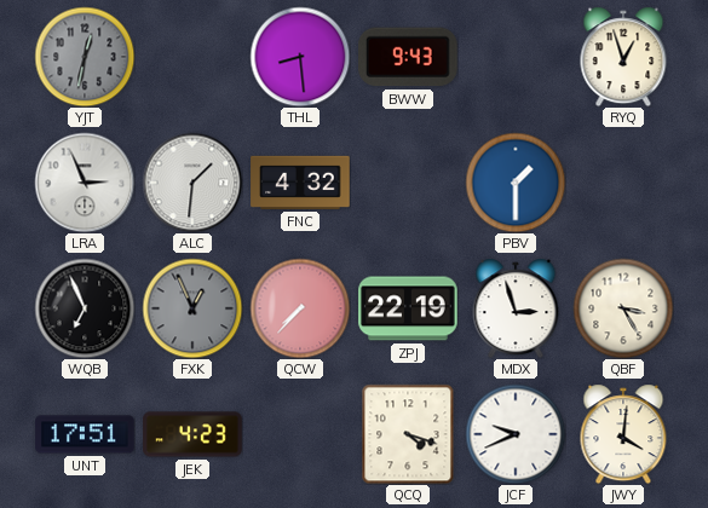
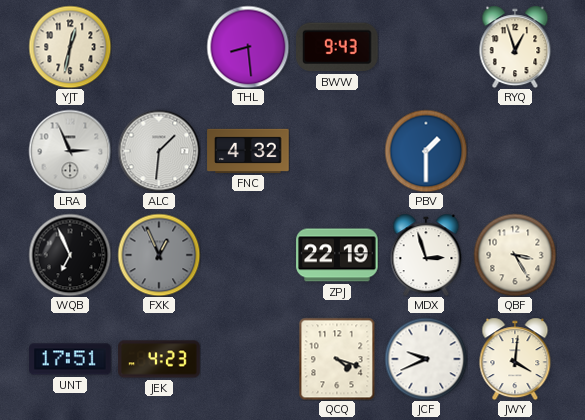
YJT dial: grey -> cream (70, 47)
QCW: 7:37 -> none (300, 308)
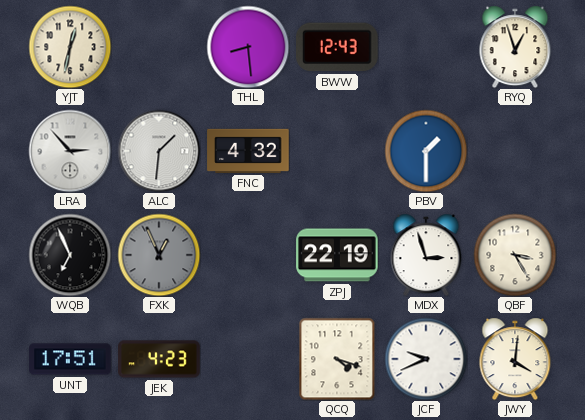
BWW: 9:43 -> 12:43 (338, 47)
LRA: 2:56 -> 2:53 (70, 151)
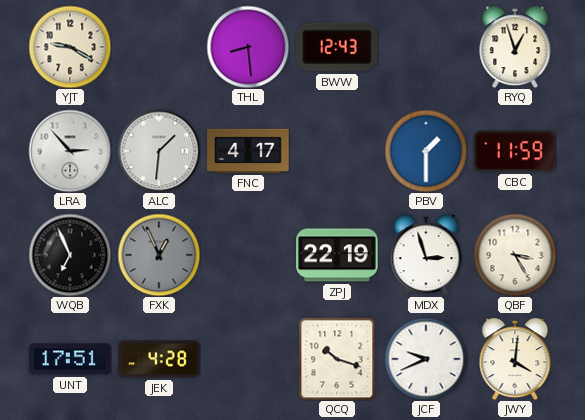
YJT: 12:32 -> 9:20 (70, 47)
FNC: 4:32 -> 4:17 (248, 151)
CBC: none -> 11:59 (515, 151)
JEK: 4:23 -> 4:28 (159, 359)
QCQ: 4:18 -> 10:18 (337, 359)
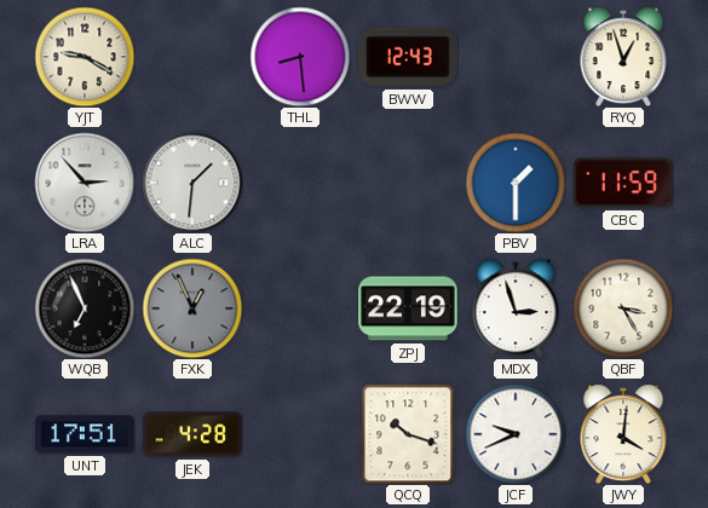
FNC: 4:17 -> none (248, 151)
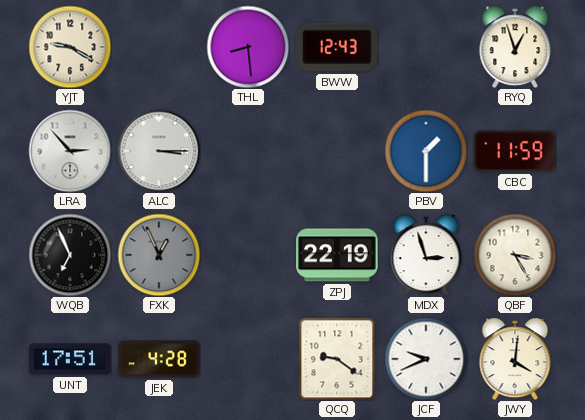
ALC: 1:31 -> 3:15 (159, 151)
QCQ: 10:18 -> 9:21 (337, 359)
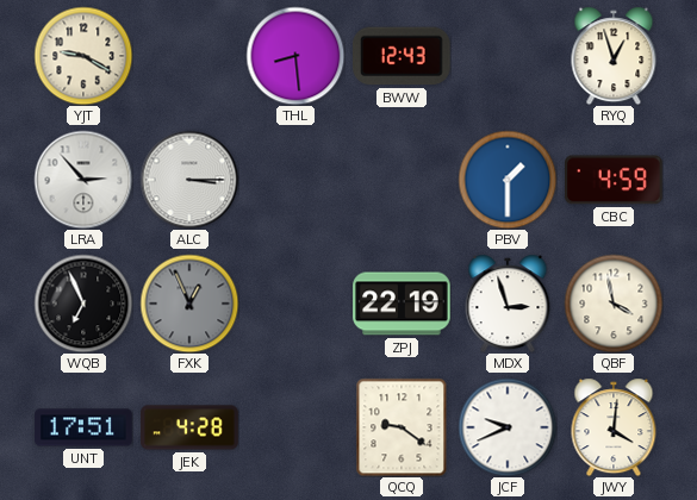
CBC: 11:59 -> 4:59 (614, 180)
QBF: 3:25 -> 3:58 (614, 304)
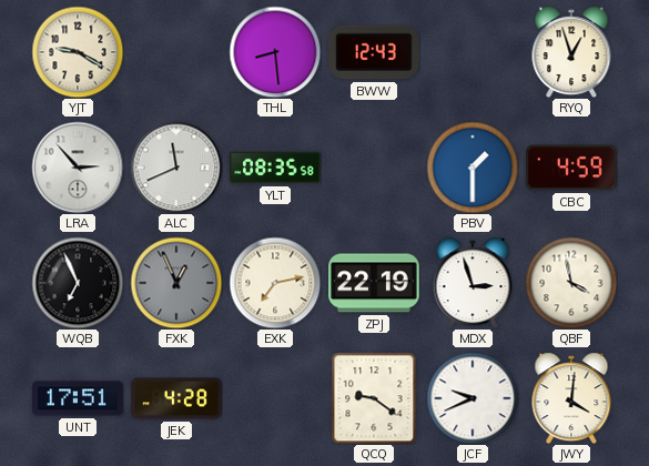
ALC: 3:15 -> 11:41 (176, 168)
YLT: none -> 08:35 (275, 168)
EXK: none -> 7:13 (275, 283)
